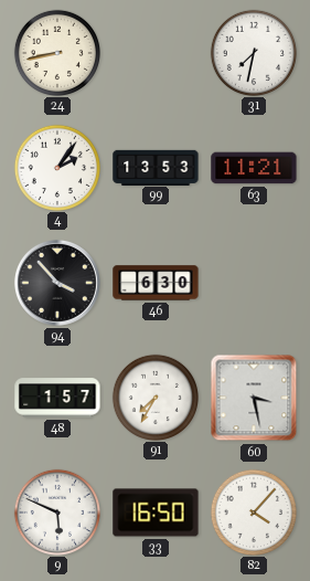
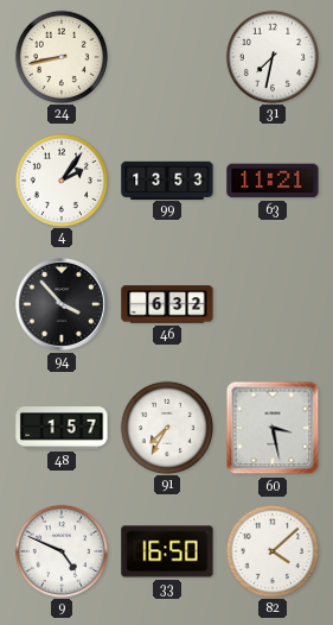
46: 6:30 -> 6:32 (167, 304)
9: 5:49 -> 4:49 (60, 550)
82: 4:07 -> 4:08 (271, 550)
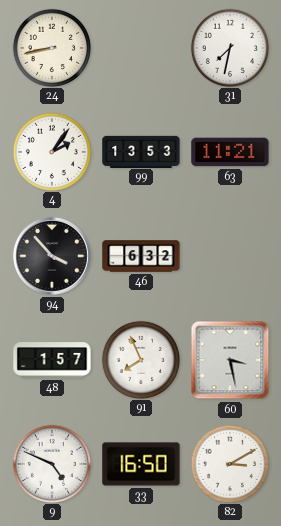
91: 7:35 -> 7:56 (140, 359)
82: 4:08 -> 3:10 (229, 463)
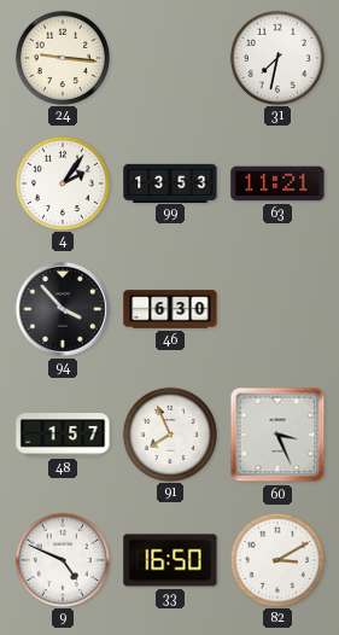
24: 8:43 -> 9:16 (62, 57)
46: 6:32 -> 6:30 (170, 309)
60: 3:28 -> 3:26 (277, 435)
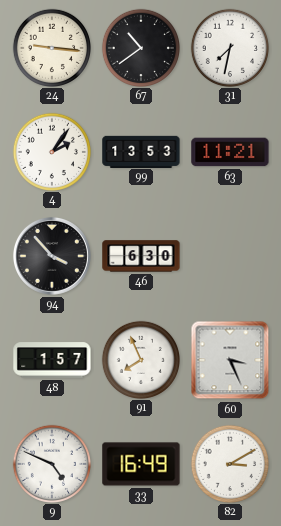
67: none -> 10:39 (140, 47)
33: 16:50 -> 16:49 (141, 464)
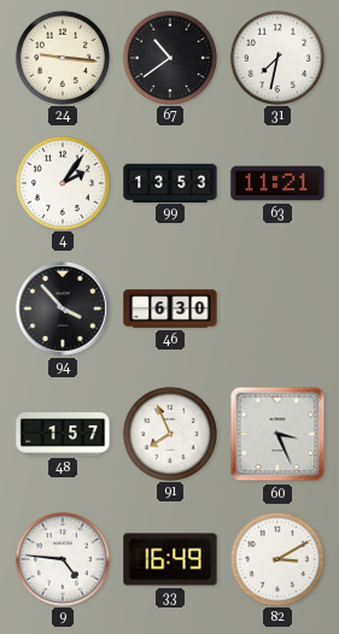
9: 4:49 -> 4:46 (62, 558)
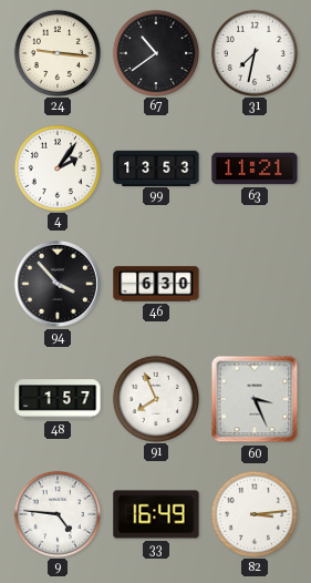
82: 3:10 -> 3:14 (253, 513)
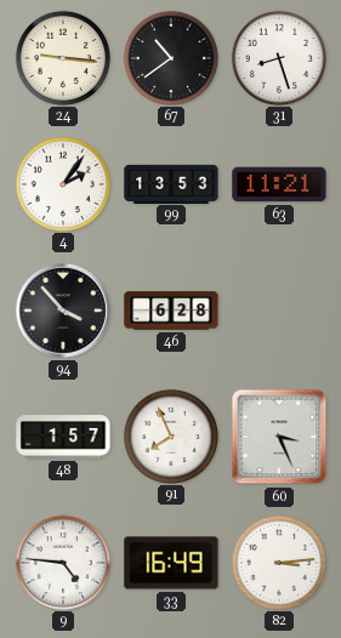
31: 7:32 -> 8:27 (278, 57)
46: 6:30 -> 6:28 (171, 311)
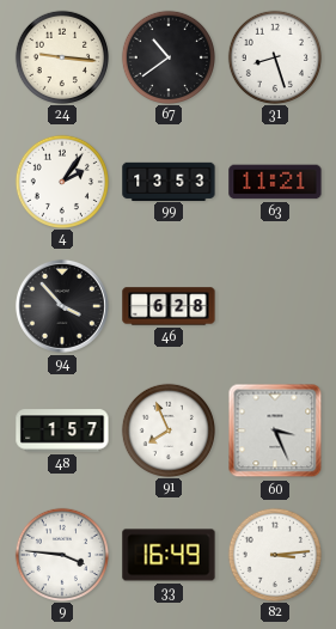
9: 4:46 -> 3:46 (61, 554)
